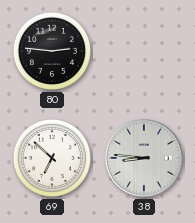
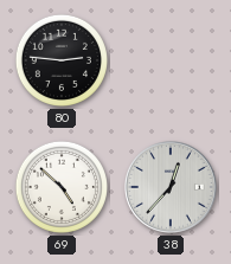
69: 6:52 -> 4:52 (62, 187)
38: 8:46 -> 12:37 (172, 188)
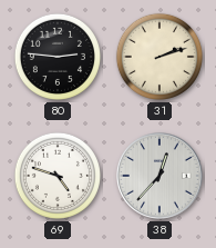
31: none -> 2:12 (160, 57)
69: 4:52 -> 4:48 (58, 176)
